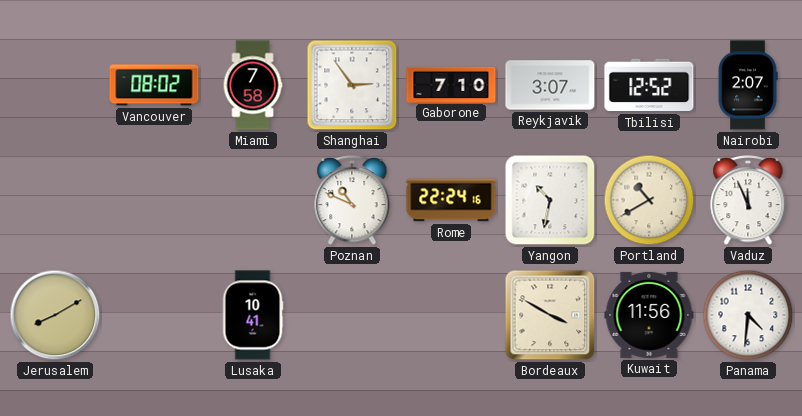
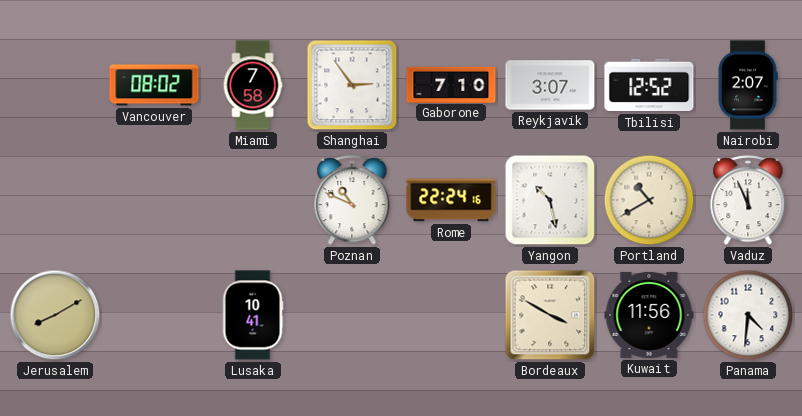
Yangon: 10:32 -> 10:28 (550, 200)
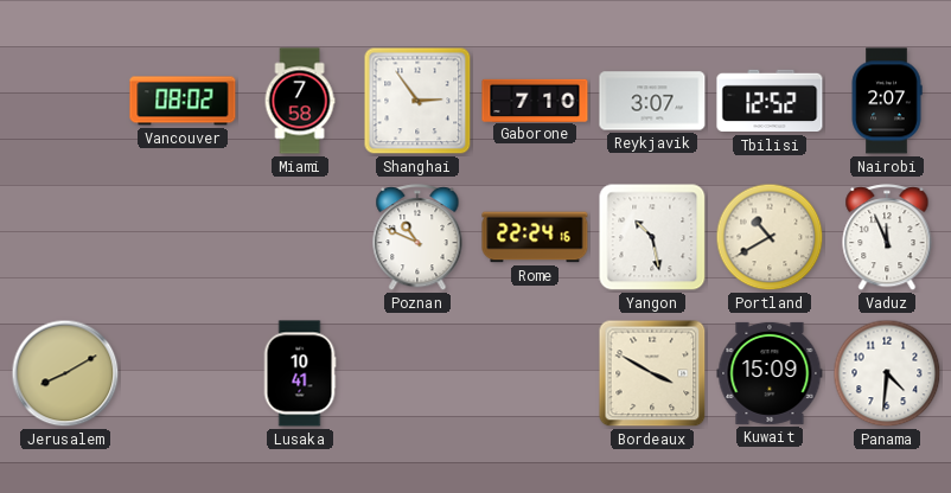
Kuwait: 11:56 -> 15:09 (770, 373)
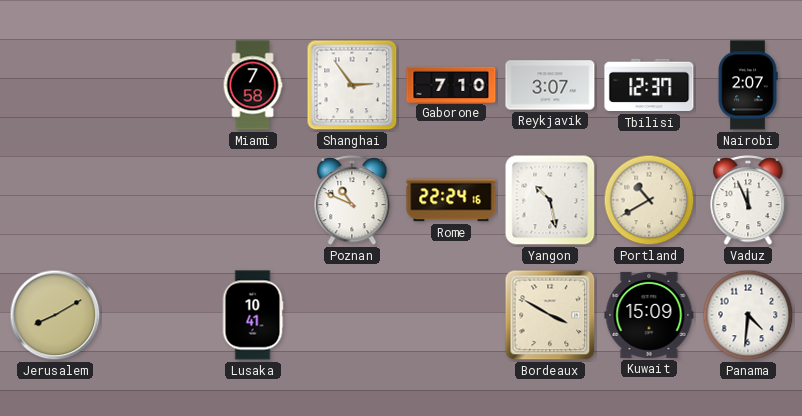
Vancouver: 08:02 -> none (183, 101)
Tbilisi: 12:52 -> 12:37 (649, 85)
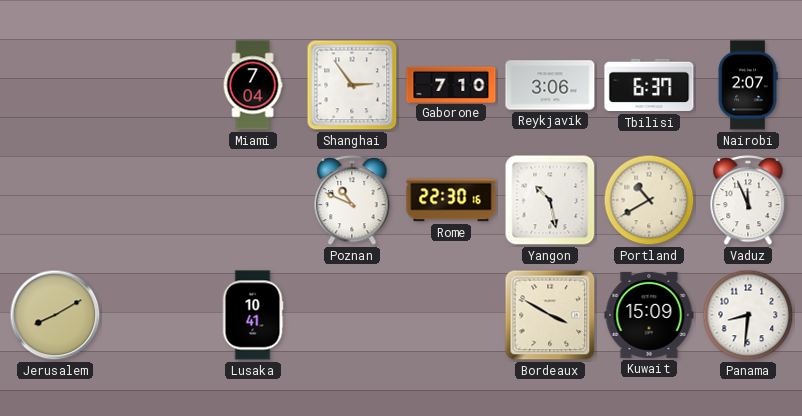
Miami: 7:58 -> 7:04 (253, 85)
Reykjavik: 3:07 -> 3:06 (550, 85)
Tbilisi: 12:37 -> 6:37 (649, 85)
Rome: 22:24 -> 22:30 (451, 200)
Panama: 4:31 -> 8:31 (748, 315)
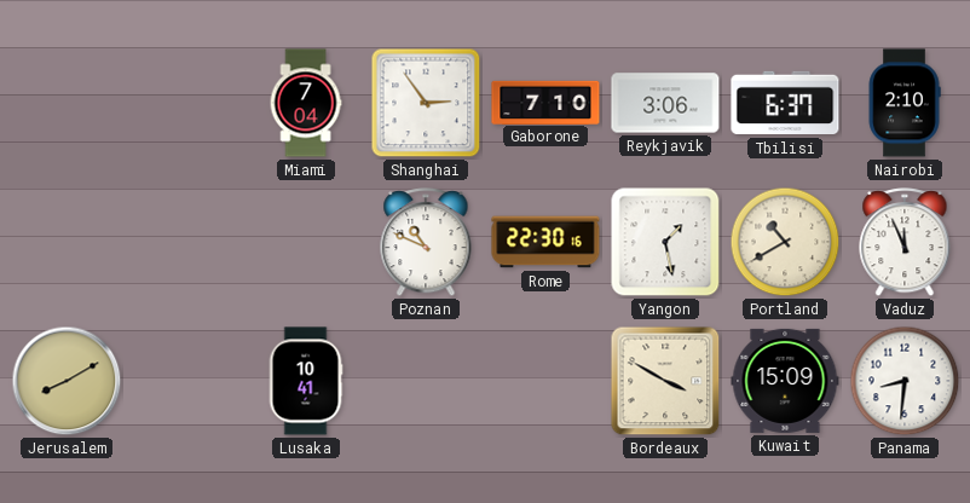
Nairobi: 2:07 -> 2:10 (905, 103)
Yangon: 10:28 -> 1:28 (665, 242)
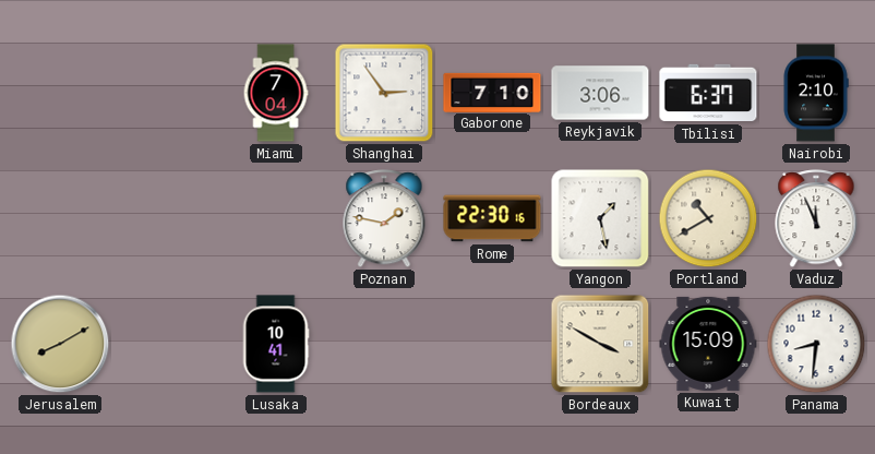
Poznan: 10:49 -> 1:47 (384, 219)
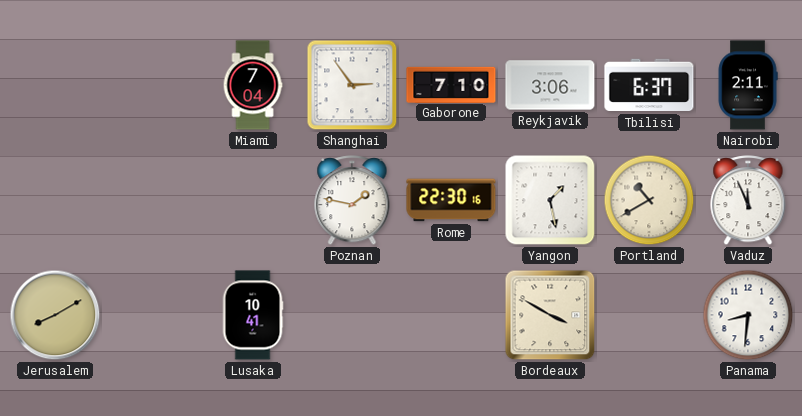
Nairobi: 2:10 -> 2:11 (748, 85)
Kuwait: 15:09 -> none (708, 344)
